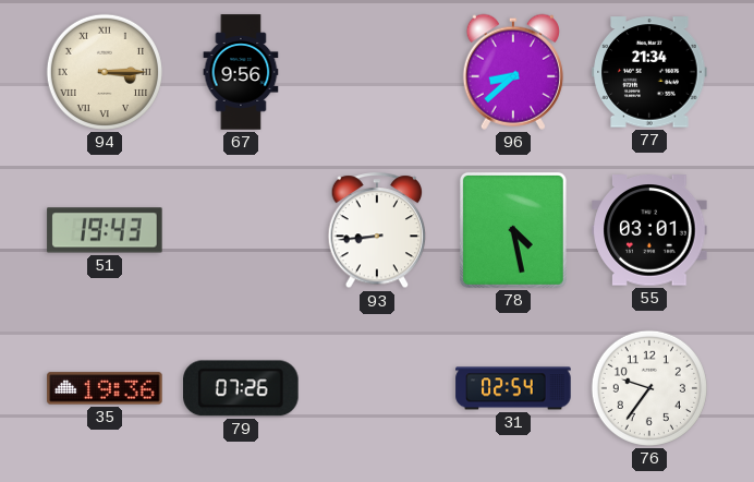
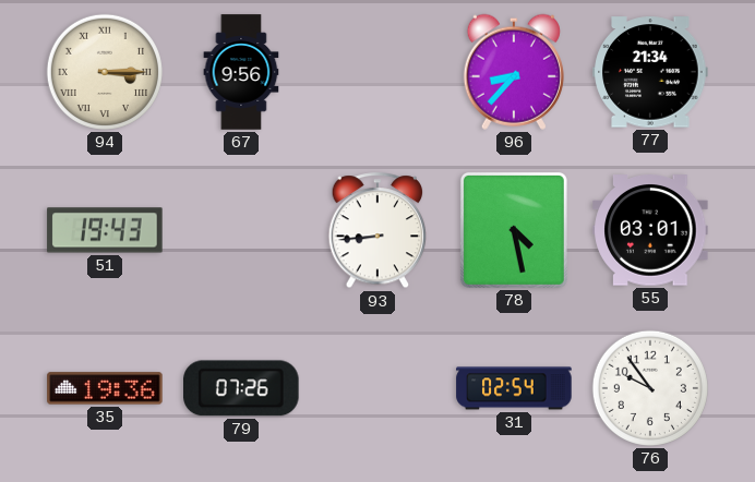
96: 8:38 -> 8:37 (514, 72)
76: 9:36 -> 9:54 (650, 388)
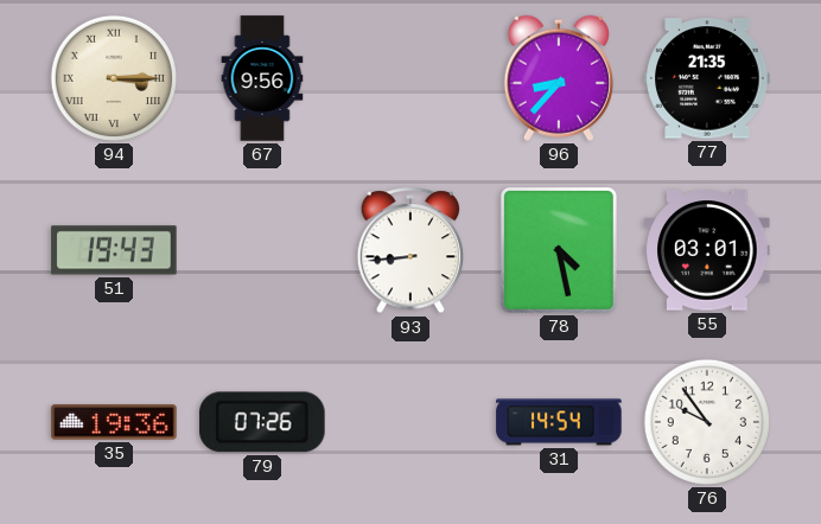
77: 21:34 -> 21:35 (707, 78)
31: 02:54 -> 14:54 (559, 422)
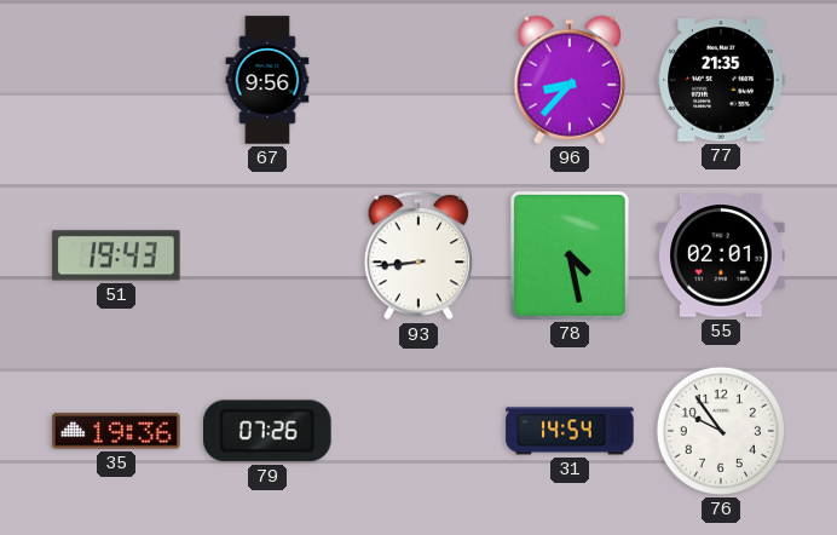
94: 3:15 -> none (114, 78)
55: 03:01 -> 02:01 (721, 255)
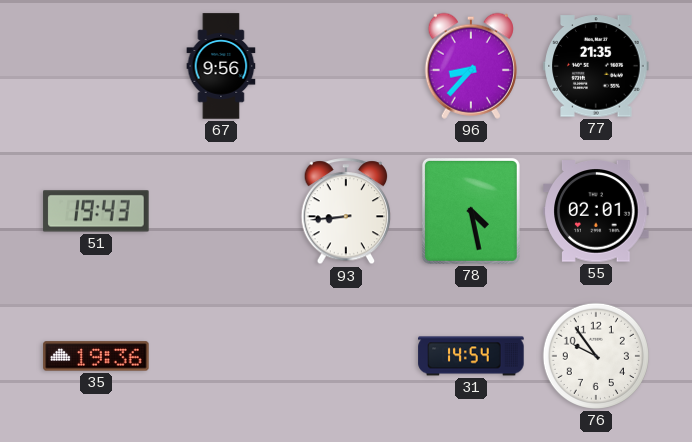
79: 07:26 -> none (267, 431)
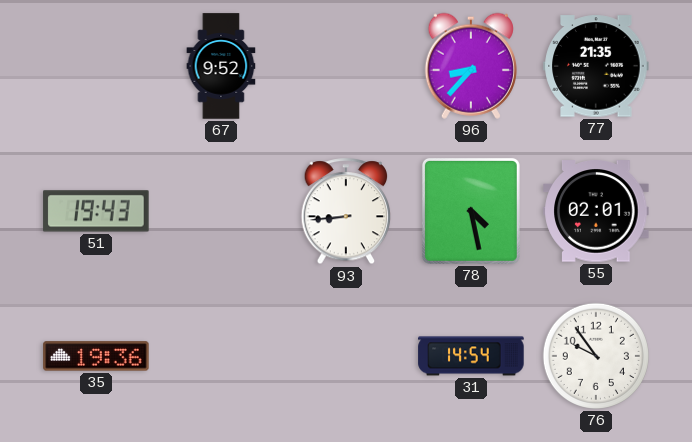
67: 9:56 -> 9:52 (221, 66)
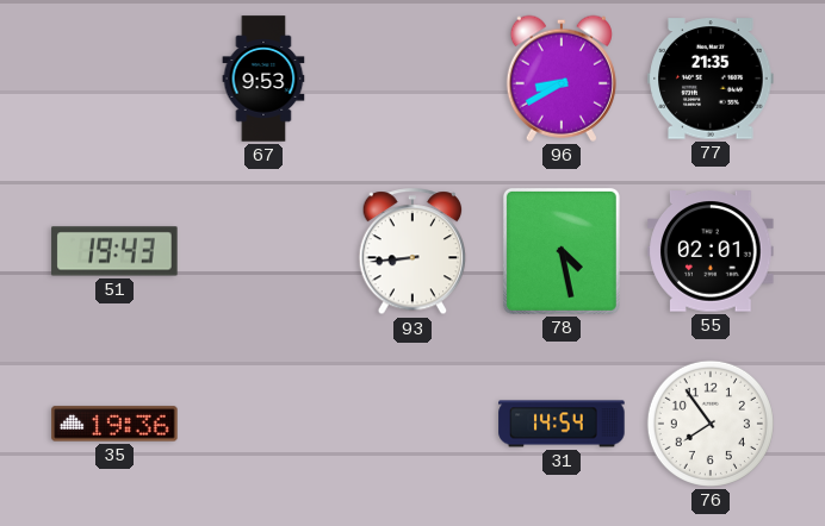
67: 9:52 -> 9:53 (263, 79)
96: 8:37 -> 8:40 (562, 79)
76: 9:54 -> 7:54 (711, 424)
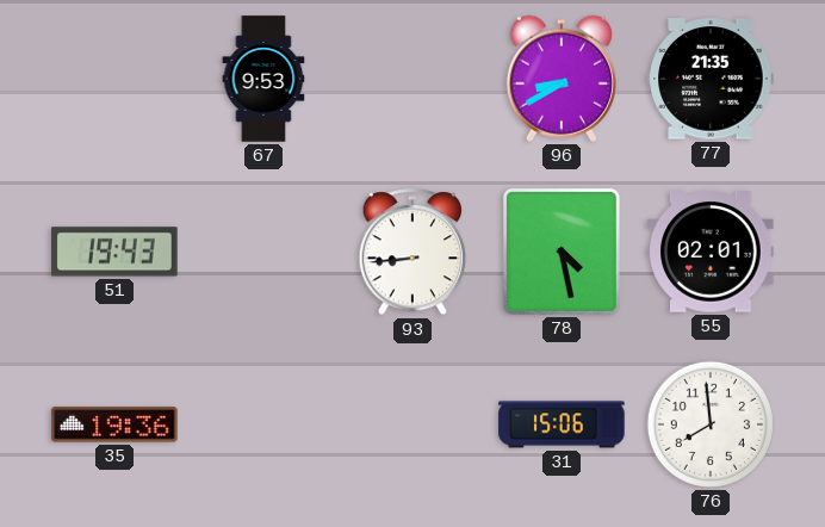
31: 14:54 -> 15:06 (562, 424)
76: 7:54 -> 7:59 (711, 424)
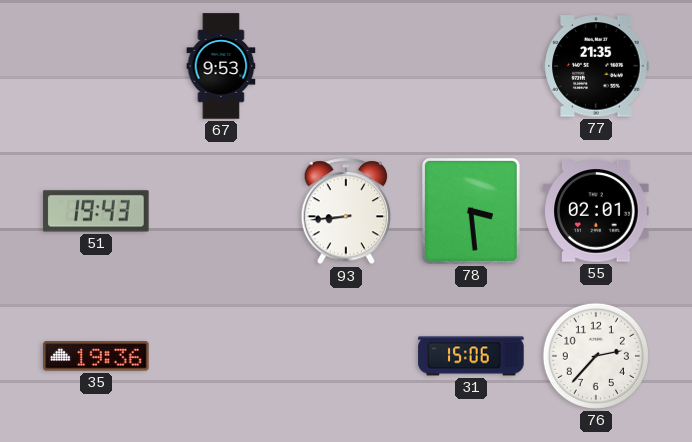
96: 8:40 -> none (562, 79)
78: 4:28 -> 3:29 (471, 211)
76: 7:59 -> 2:37 (596, 356)
